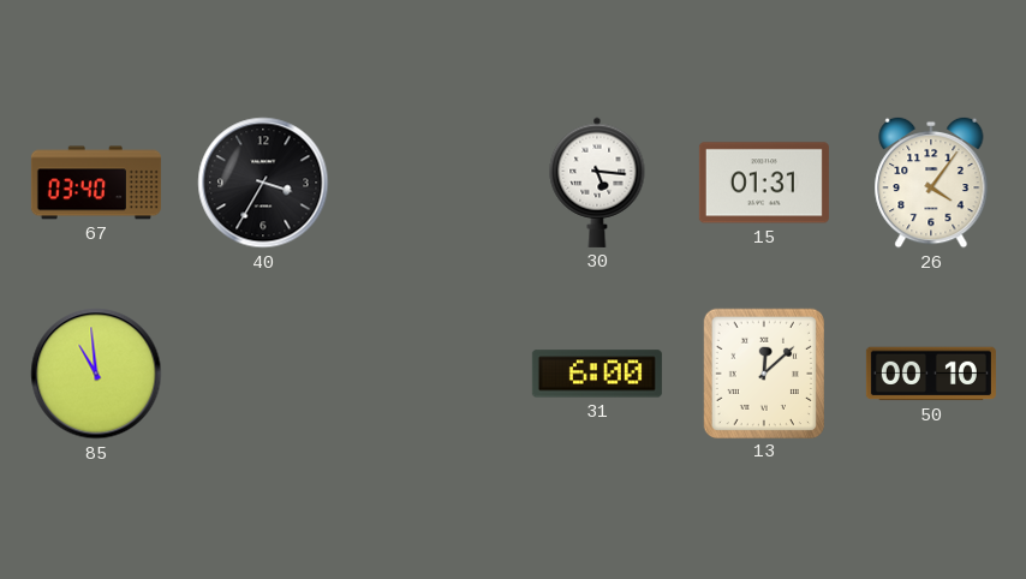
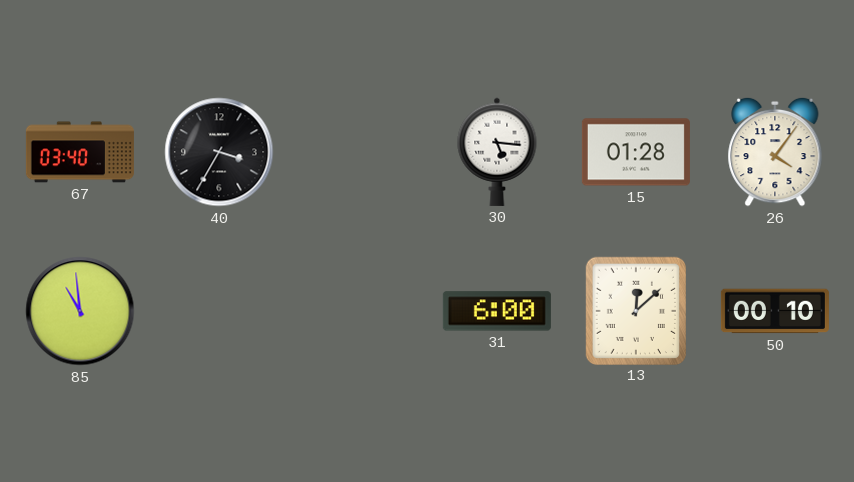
15: 01:31 -> 01:28 (636, 152)
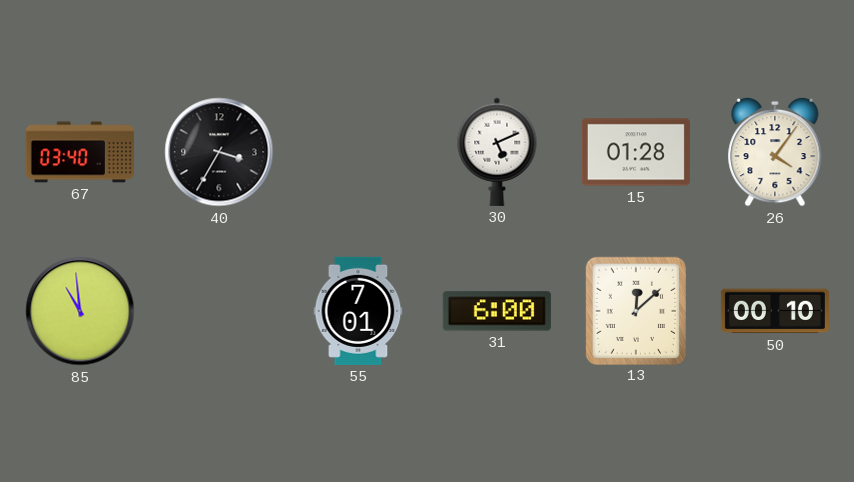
30: 5:16 -> 5:11 (497, 152)
55: none -> 7:01 (358, 311)
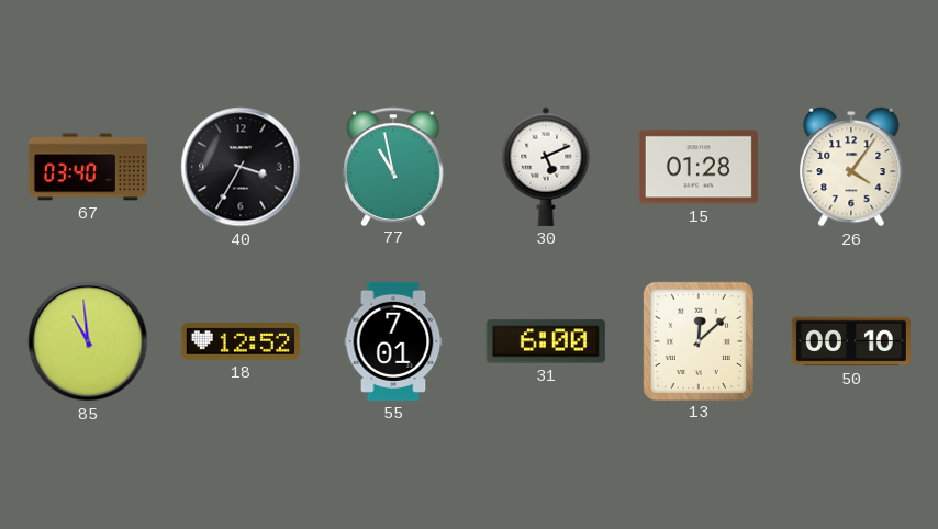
77: none -> 10:58 (394, 166)
18: none -> 12:52 (241, 341)
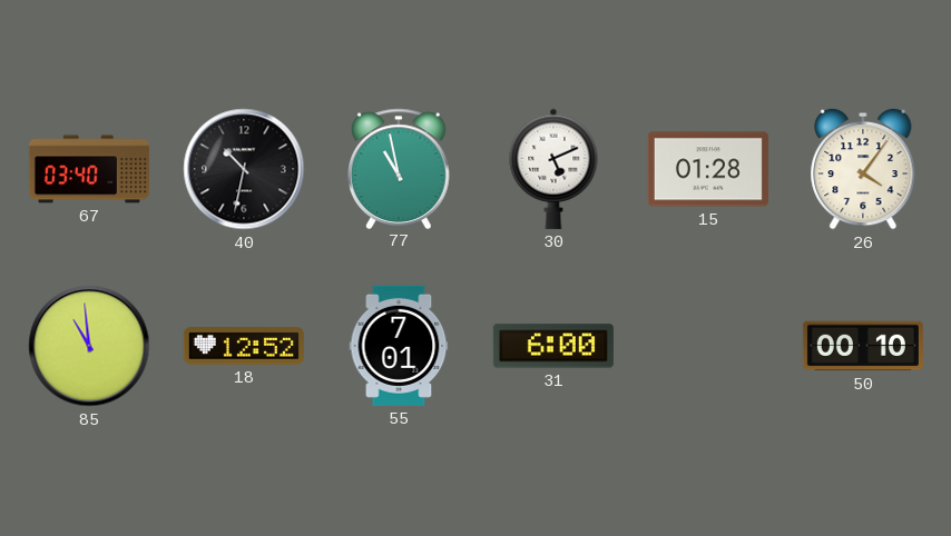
40: 3:35 -> 10:32 (244, 169)
13: 12:08 -> none (697, 340)
